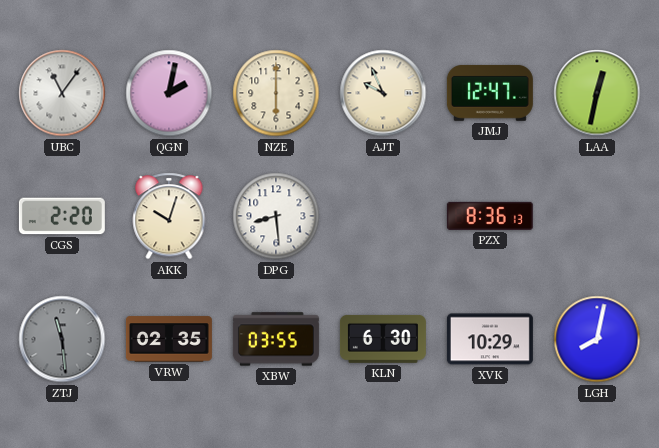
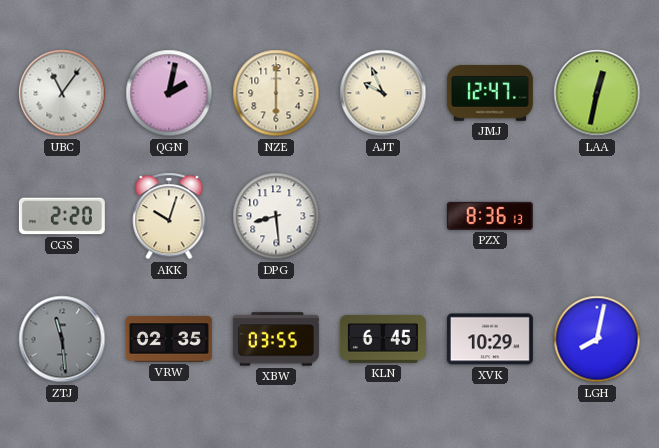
KLN: 6:30 -> 6:45 (383, 339)
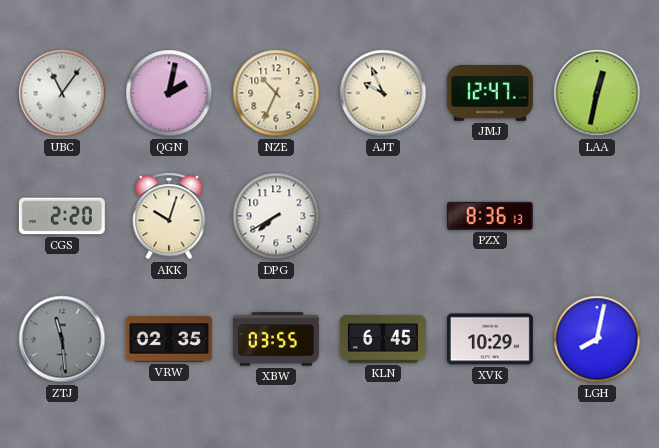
NZE: 6:00 -> 10:34 (276, 93)
DPG: 8:29 -> 7:40 (276, 216)
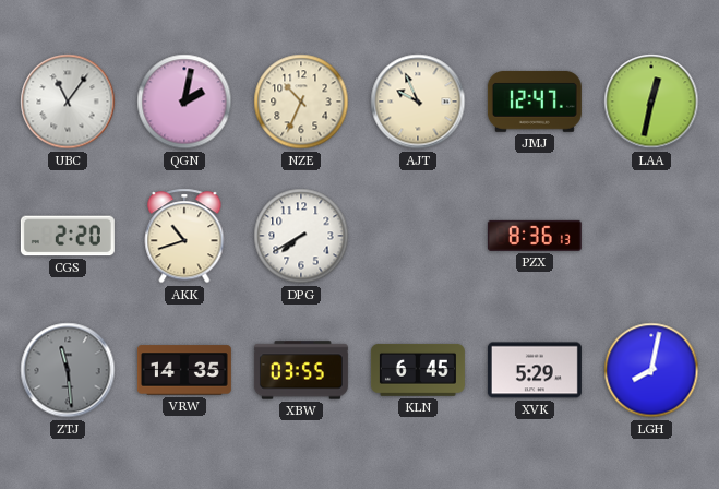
AKK: 10:03 -> 10:42 (184, 236)
VRW: 02:35 -> 14:35 (184, 370)
XVK: 10:29 -> 5:29 (535, 370)
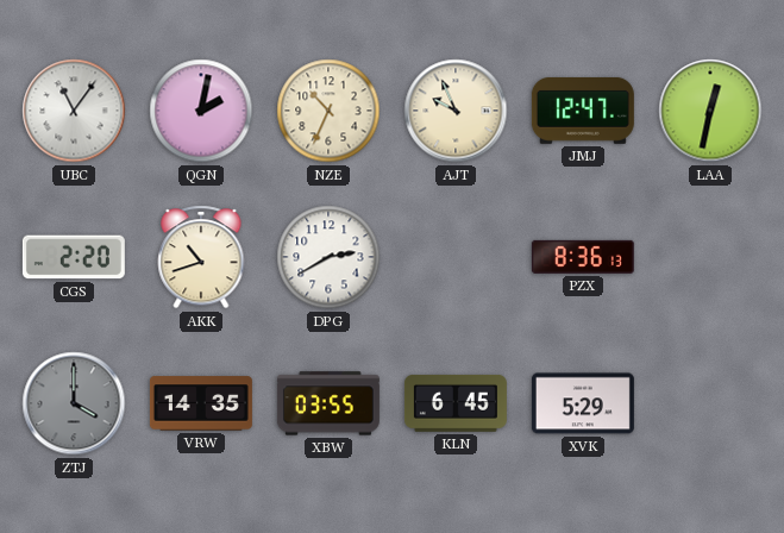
DPG: 7:40 -> 2:40 (328, 257)
ZTJ: 11:29 -> 4:00 (74, 403)
LGH: 8:02 -> none (651, 370)
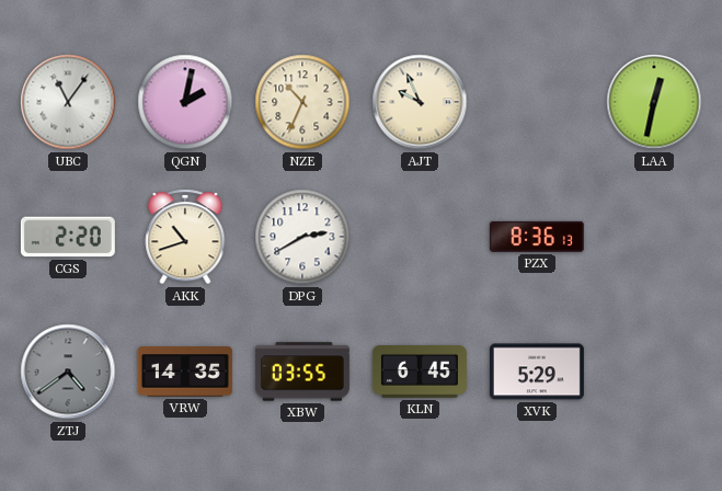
JMJ: 12:47 -> none (583, 111)
ZTJ: 4:00 -> 4:39 (68, 372)
